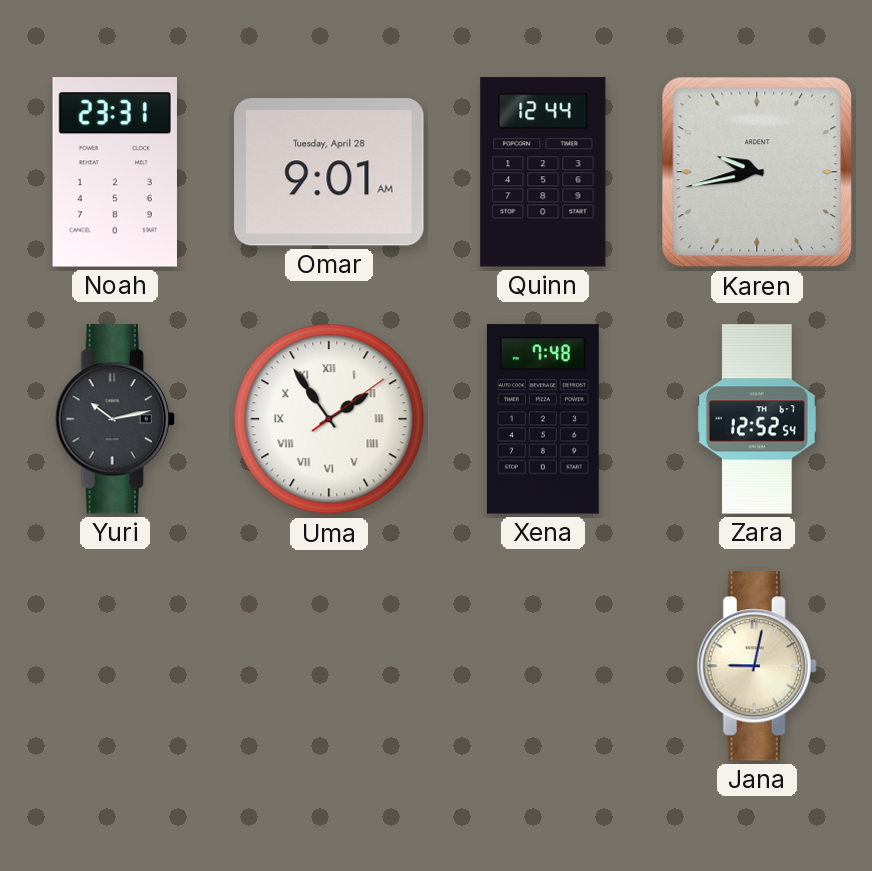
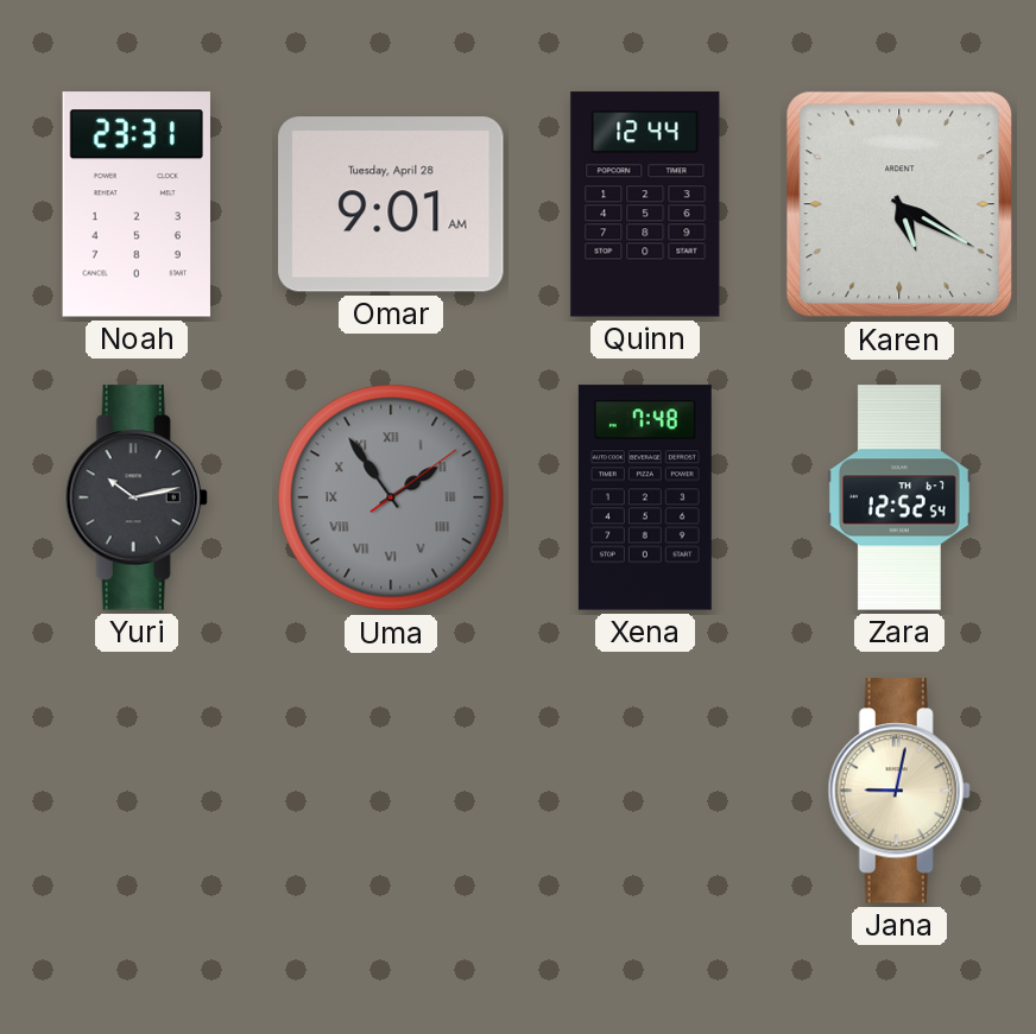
Karen: 9:43 -> 5:20 (899, 204)
Uma dial: white -> grey (391, 497)
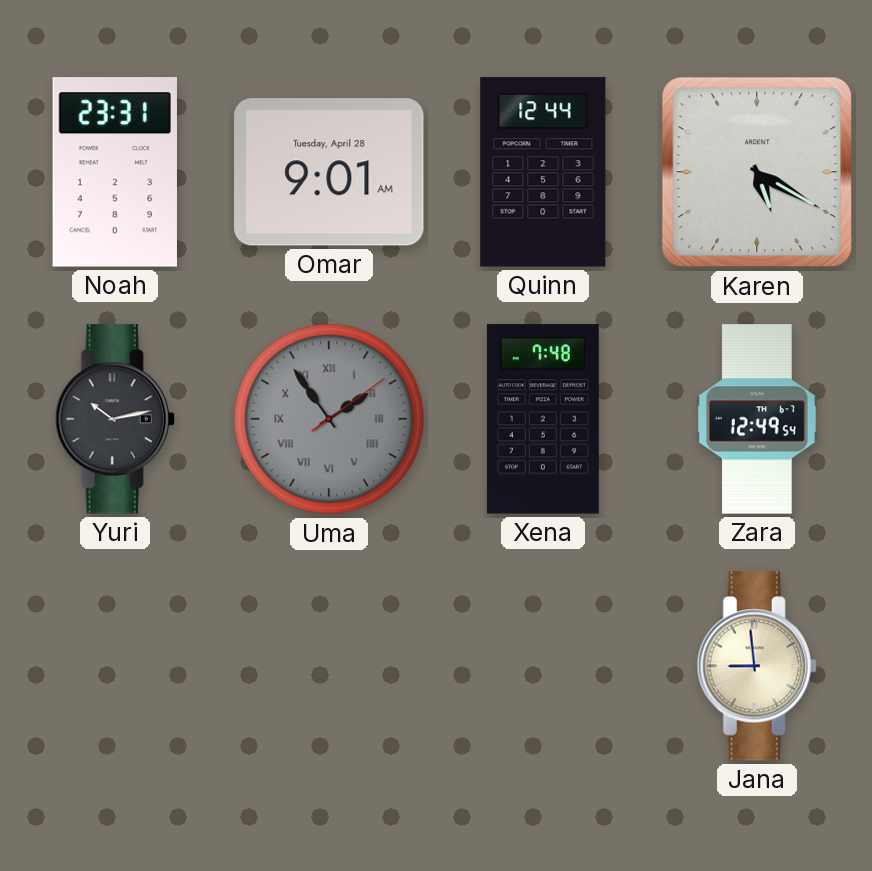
Zara: 12:52 -> 12:49 (757, 419)
Jana: 9:02 -> 8:59 (757, 666)
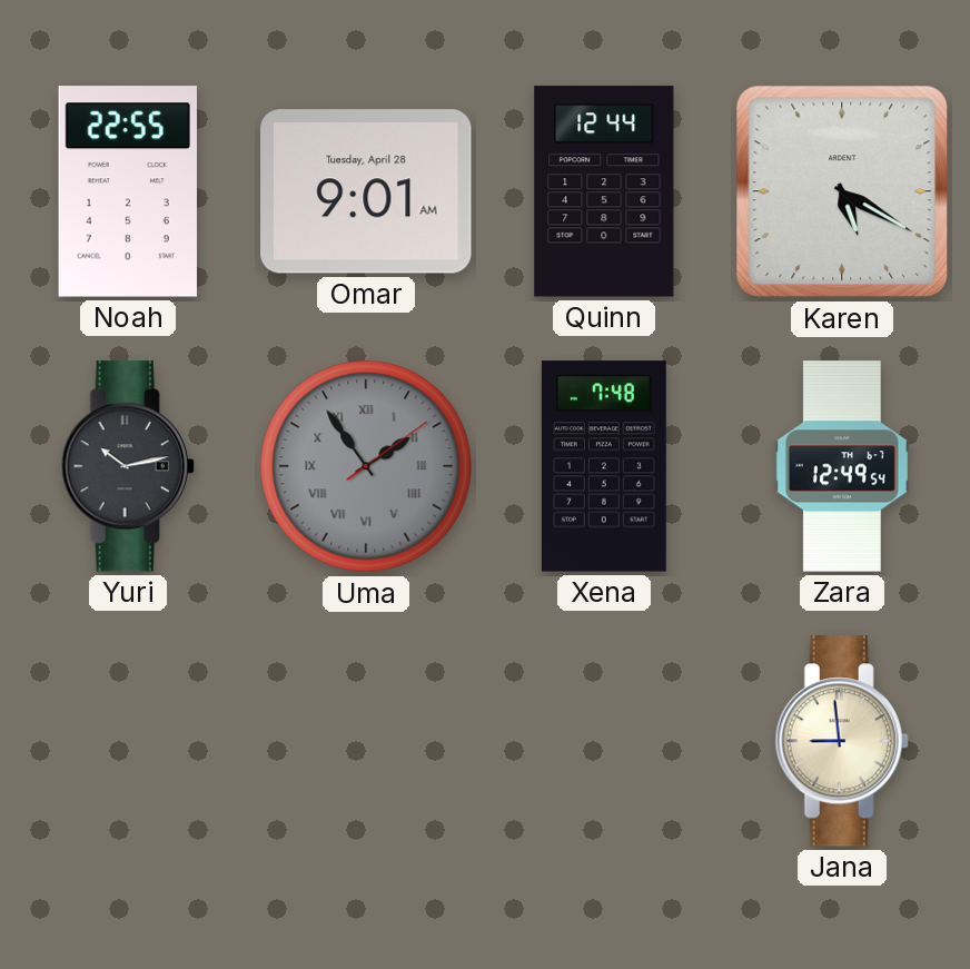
Noah: 23:31 -> 22:55 (128, 191)
